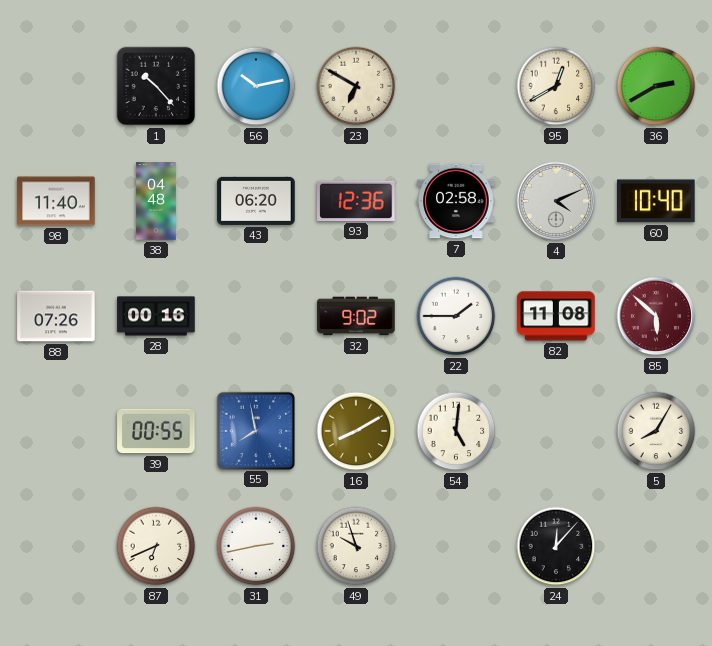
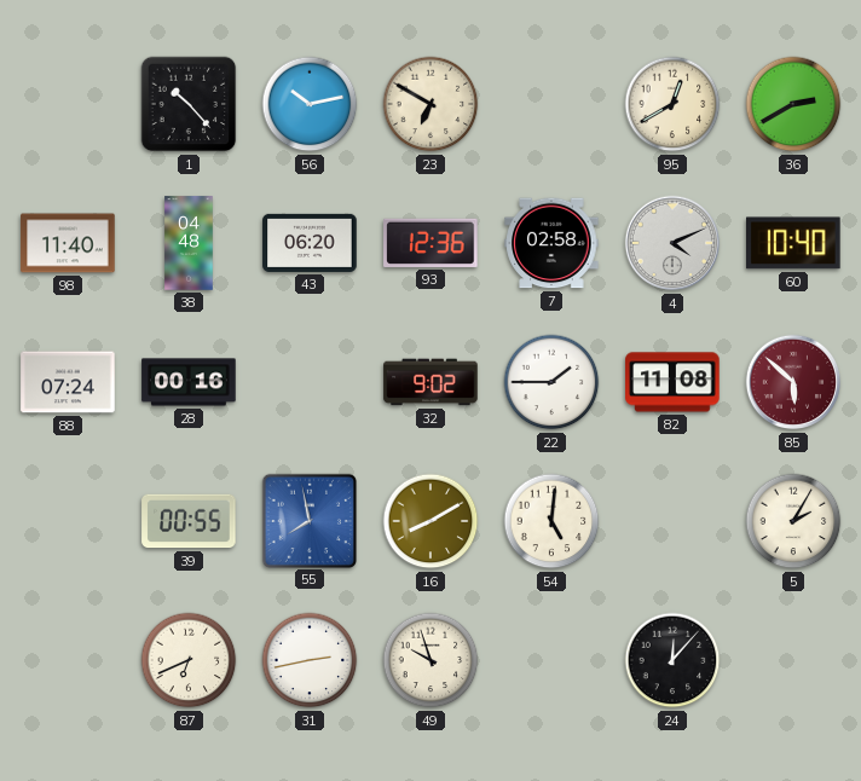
88: 07:26 -> 07:24 (68, 382)
5: 8:05 -> 2:05 (793, 521)
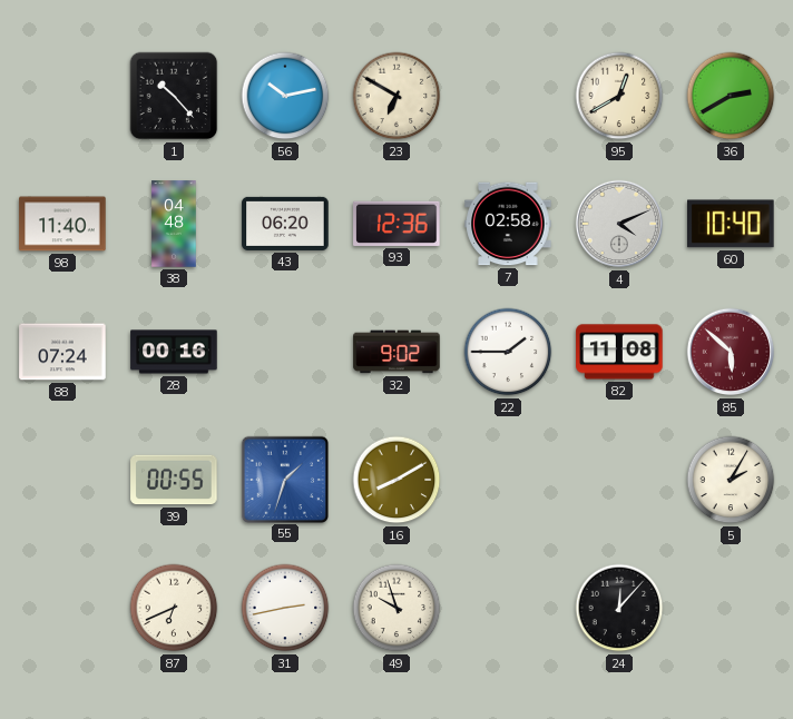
55: 7:58 -> 1:33 (284, 479)
54: 5:01 -> none (551, 521)
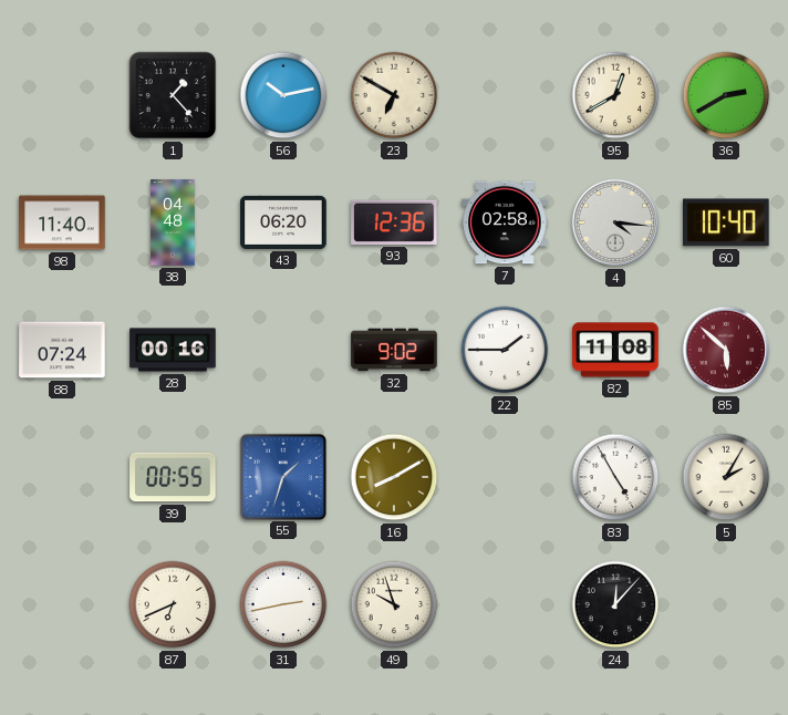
1: 10:23 -> 1:23 (173, 95)
4: 4:11 -> 4:16 (615, 222)
83: none -> 4:55 (615, 477)
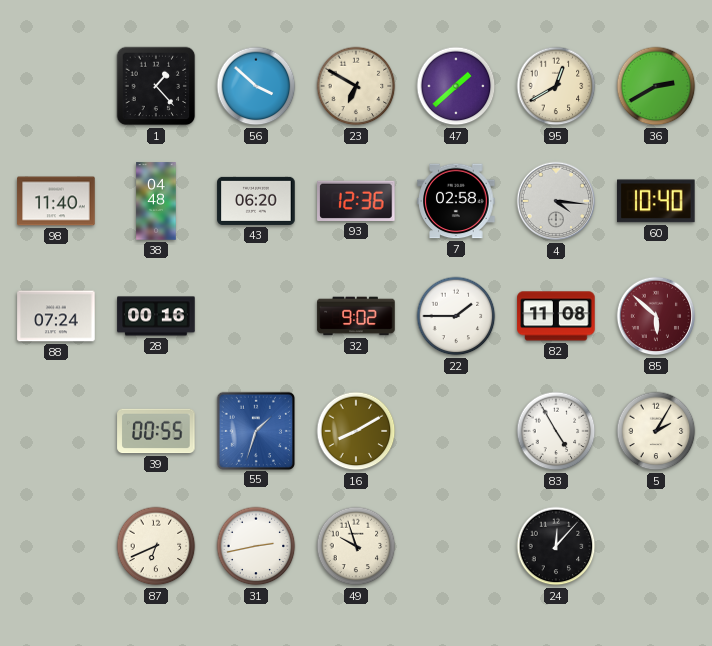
56: 10:13 -> 3:52 (256, 86)
47: none -> 1:38 (456, 86)
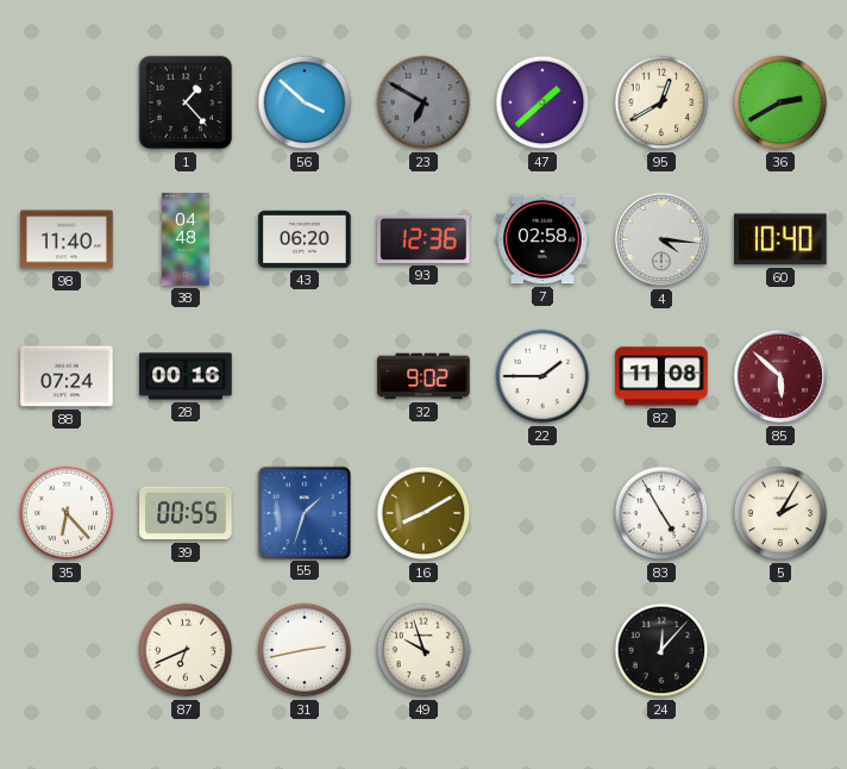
23 dial: cream -> grey (424, 102)
35: none -> 6:23 (67, 513)
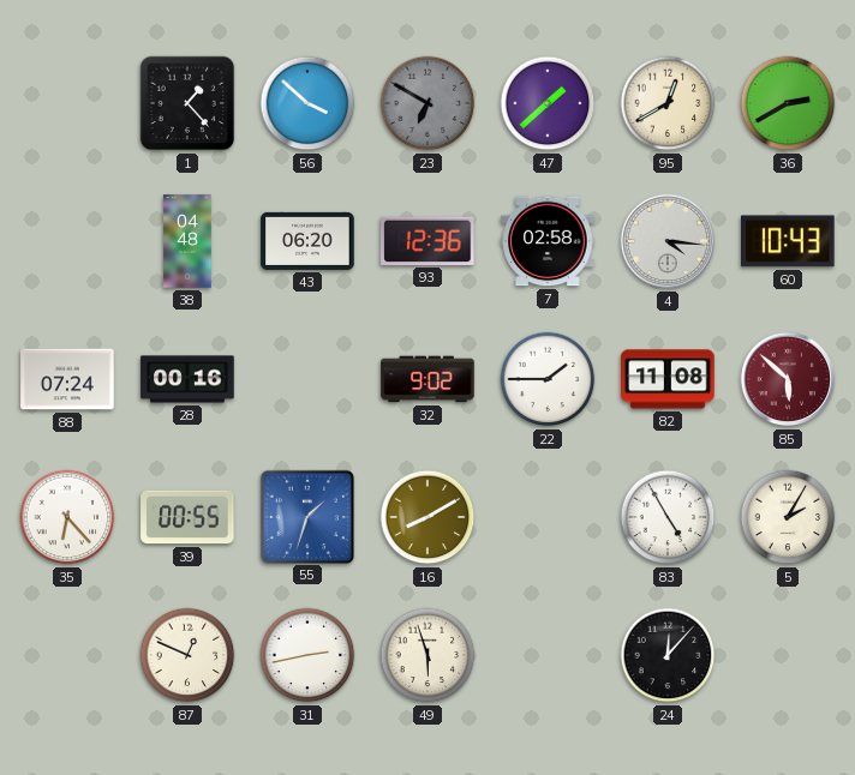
98: 11:40 -> none (67, 239)
60: 10:40 -> 10:43 (789, 241)
87: 6:41 -> 12:49 (187, 655)
49: 9:57 -> 5:57 (427, 655)
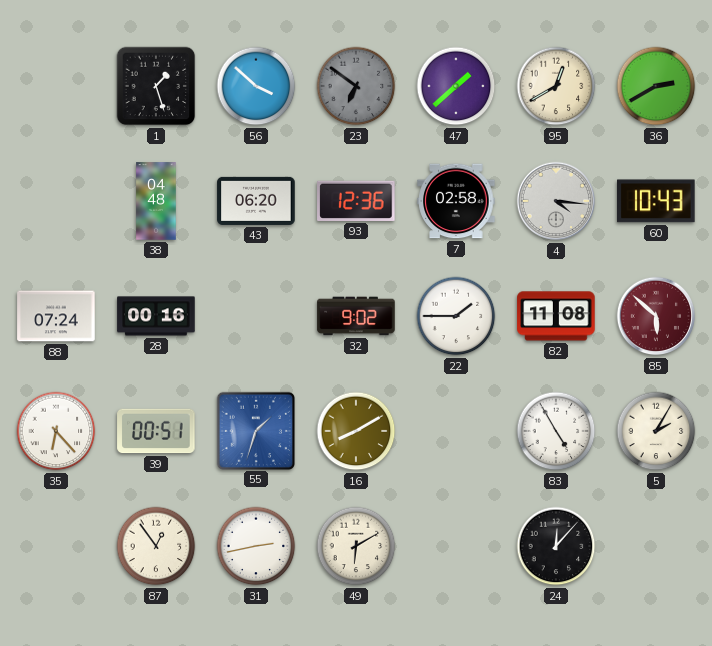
1: 1:23 -> 1:27 (156, 86)
23: 6:50 -> 6:51 (356, 86)
39: 00:55 -> 00:51 (156, 431)
87: 12:49 -> 12:54 (156, 546)
49: 5:57 -> 6:10 (356, 546)
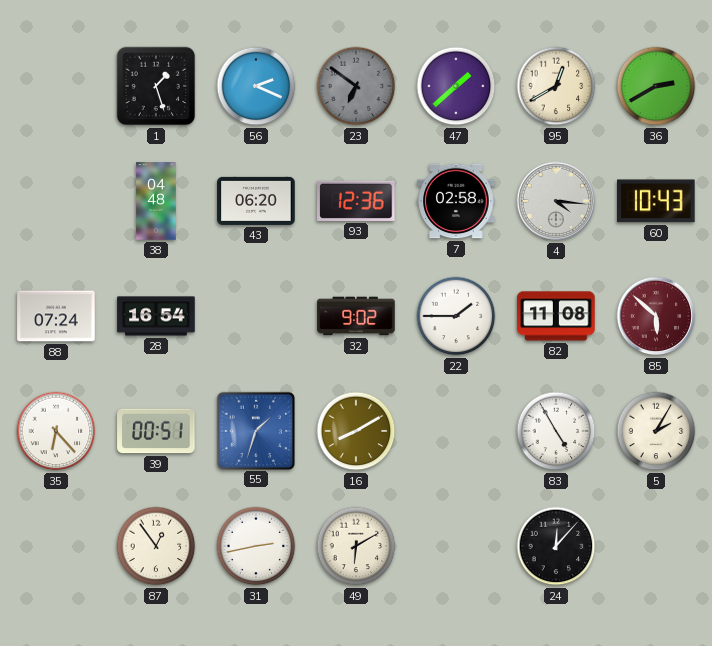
56: 3:52 -> 2:19 (256, 86)
28: 00:16 -> 16:54 (156, 316)
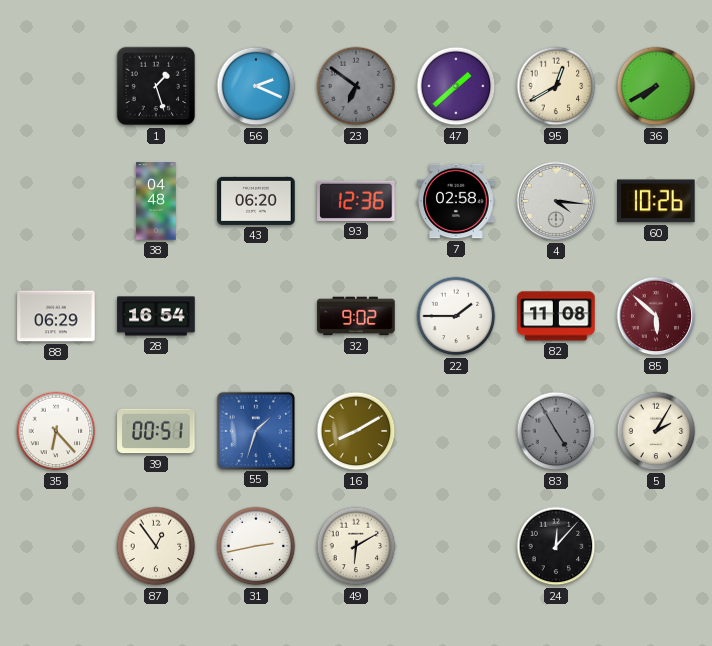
36: 2:40 -> 7:40 (656, 86)
60: 10:43 -> 10:26 (657, 201)
88: 07:24 -> 06:29 (56, 316)
83 dial: white -> grey (556, 431)
